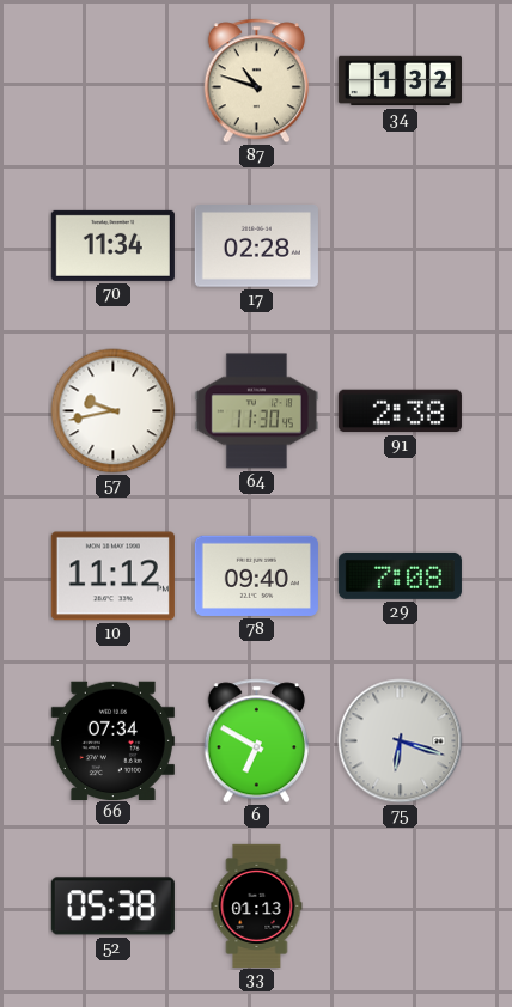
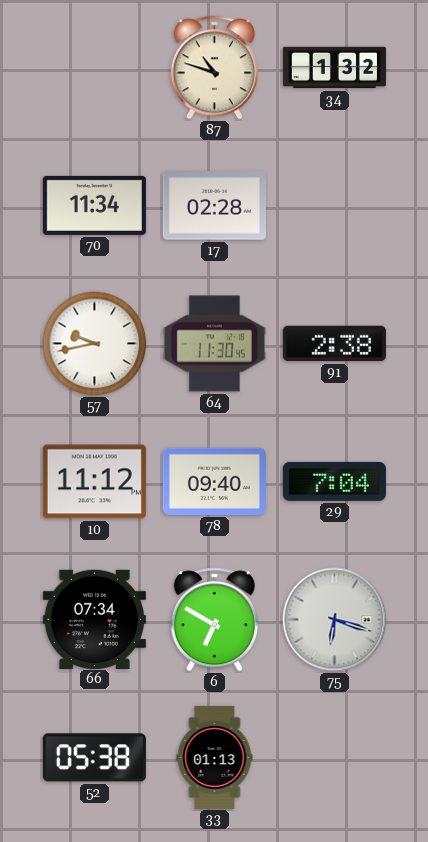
29: 7:08 -> 7:04 (334, 481)
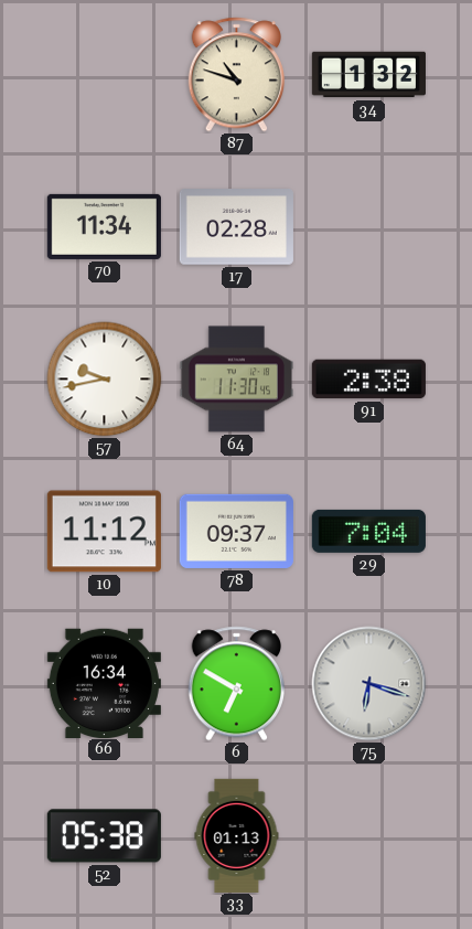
78: 09:40 -> 09:37 (236, 531)
66: 07:34 -> 16:34 (104, 683)
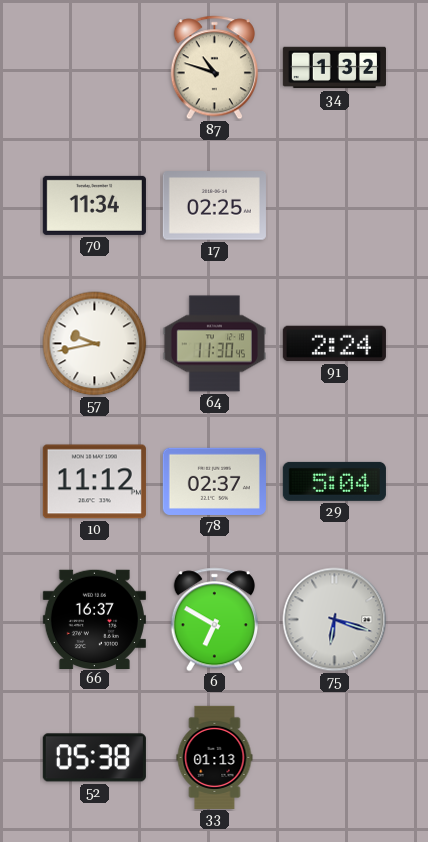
17: 02:28 -> 02:25 (214, 206)
91: 2:38 -> 2:24 (334, 344)
78: 09:37 -> 02:37 (214, 481)
29: 7:04 -> 5:04 (334, 481)
66: 16:34 -> 16:37 (94, 619)
